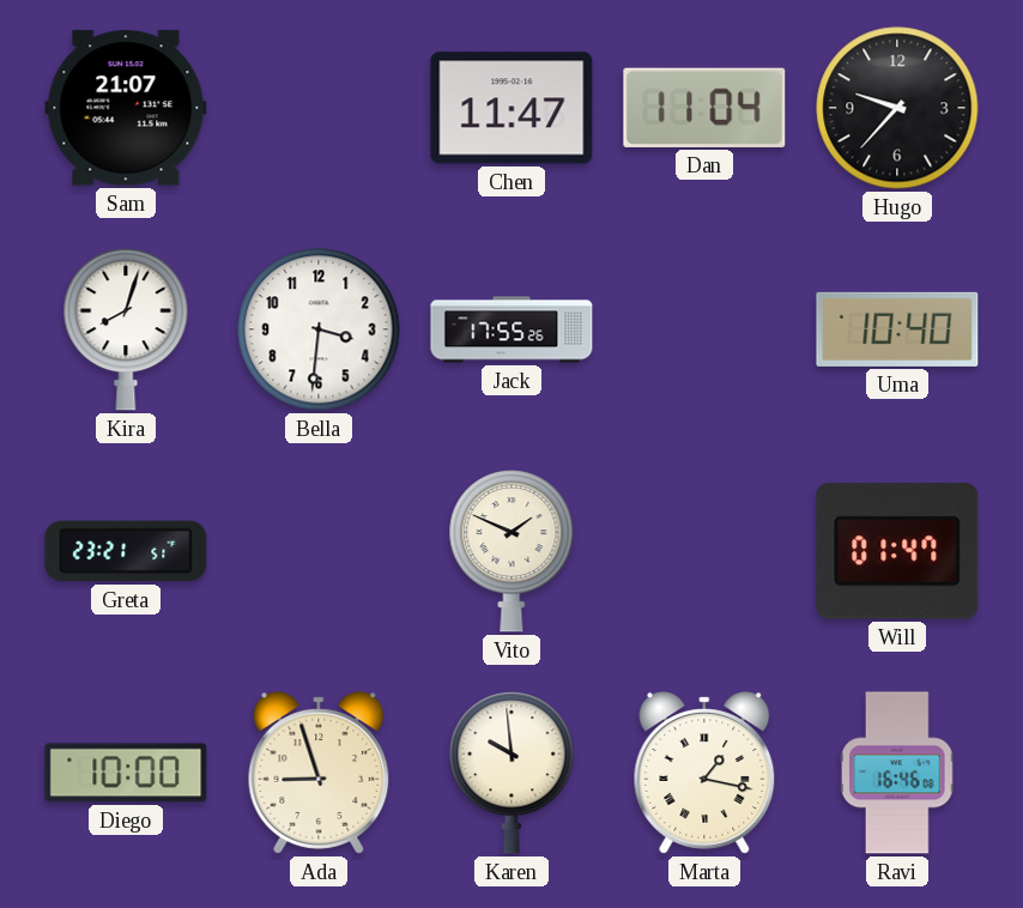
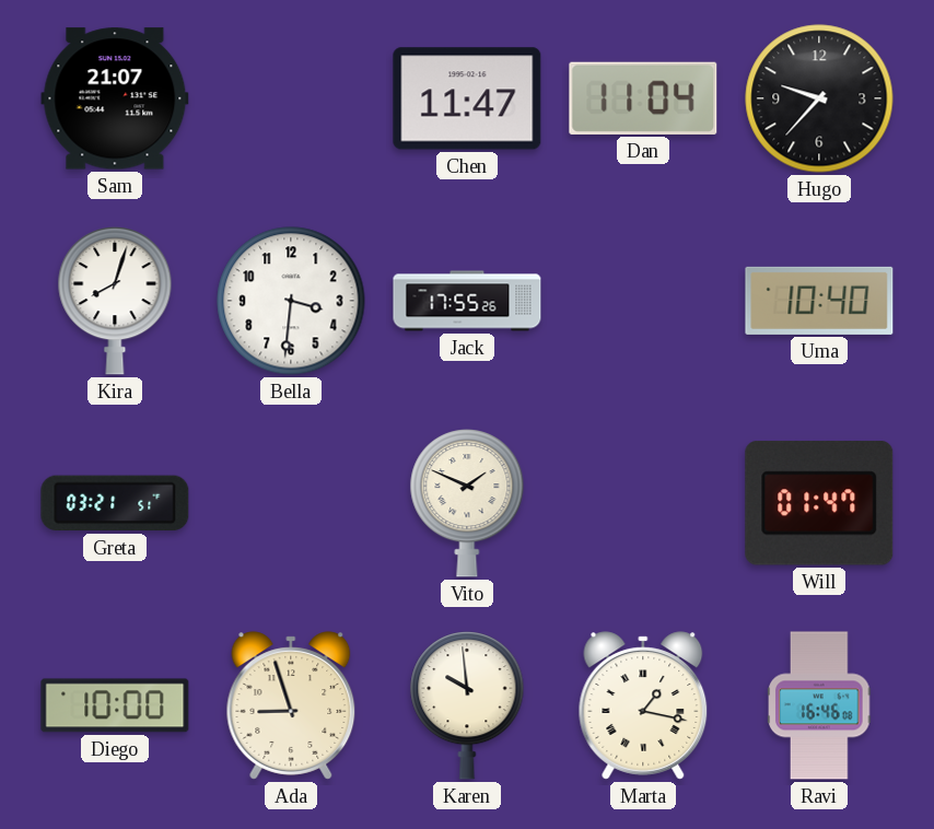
Greta: 23:21 -> 03:21 (115, 503)
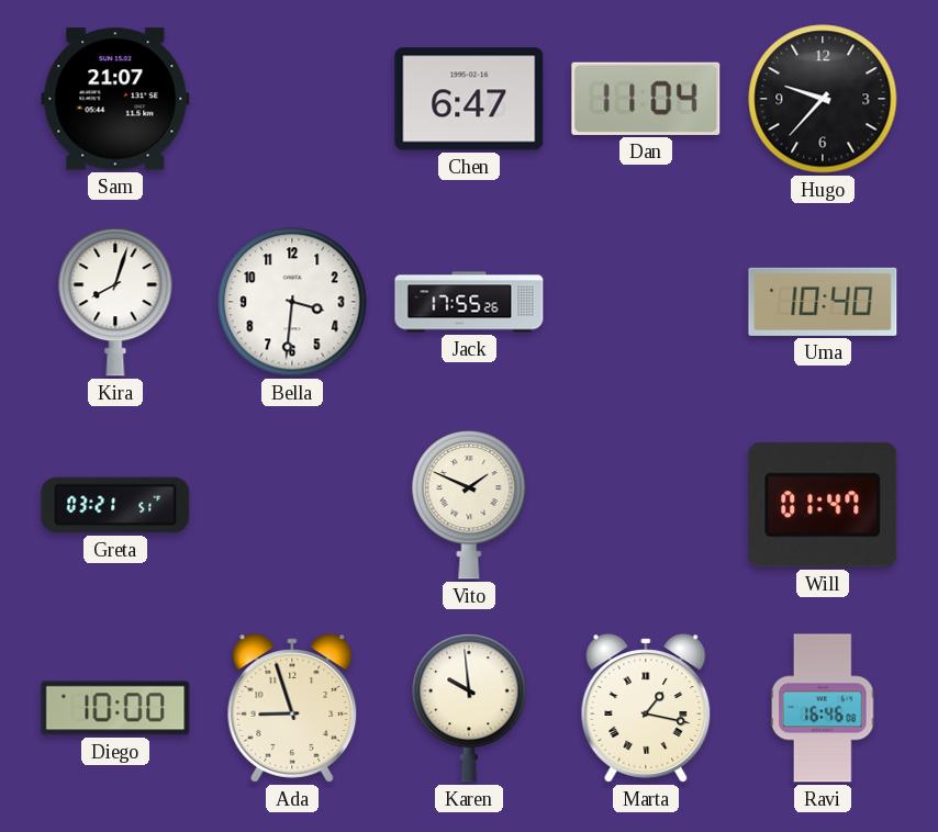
Chen: 11:47 -> 6:47 (469, 99)
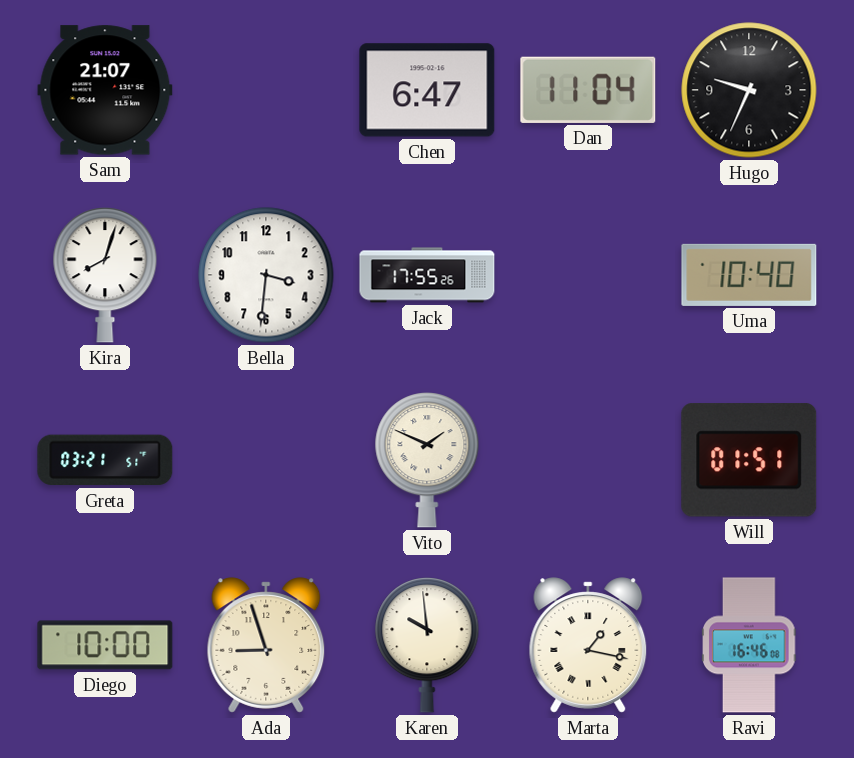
Hugo: 9:37 -> 9:34 (749, 90)
Will: 01:47 -> 01:51 (749, 460)
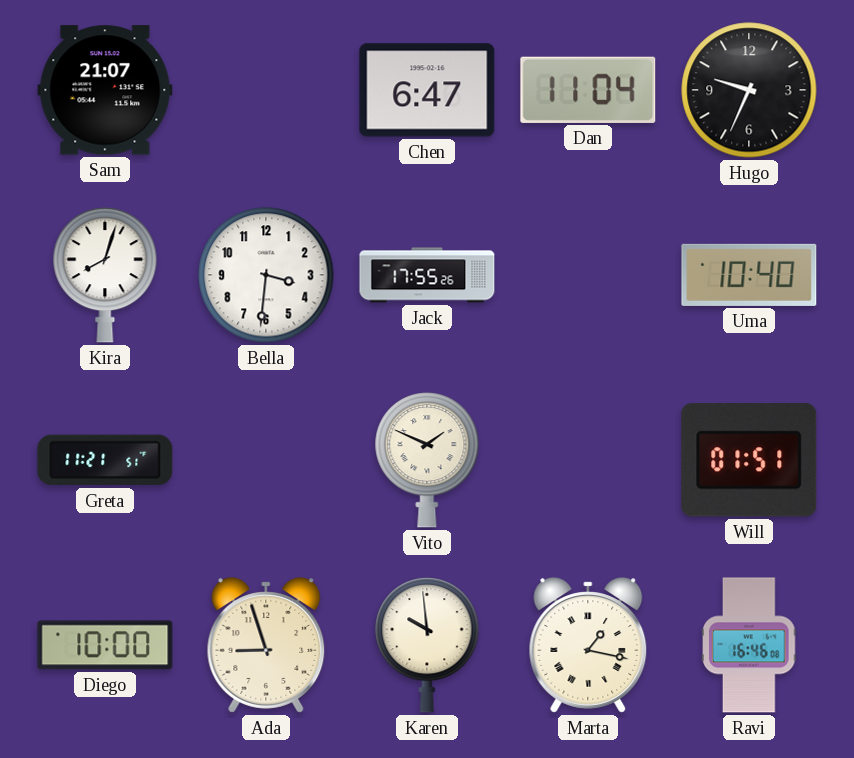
Greta: 03:21 -> 11:21 (105, 460)
